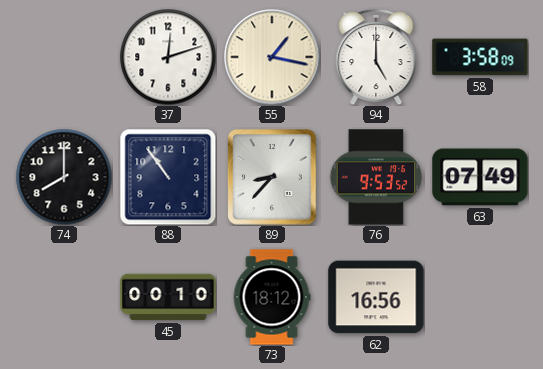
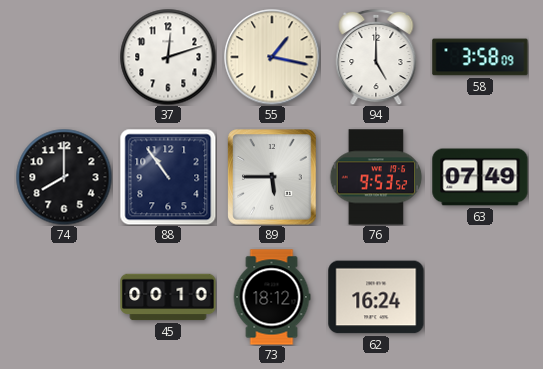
89: 8:37 -> 5:45 (272, 177)
62: 16:56 -> 16:24 (376, 297)
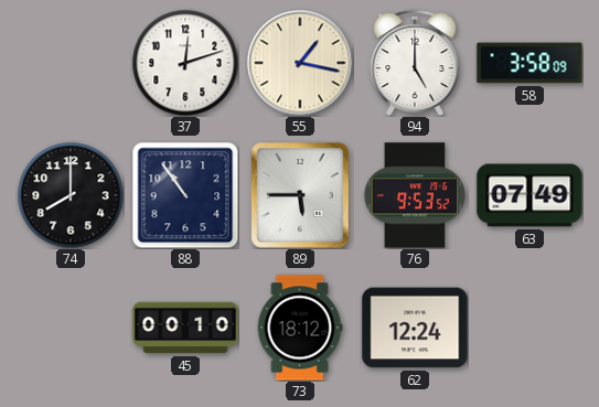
62: 16:24 -> 12:24 (415, 328)
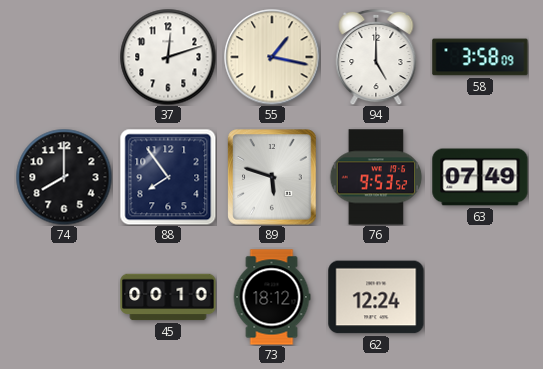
88: 10:54 -> 7:54 (168, 177)
89: 5:45 -> 5:48 (272, 177)
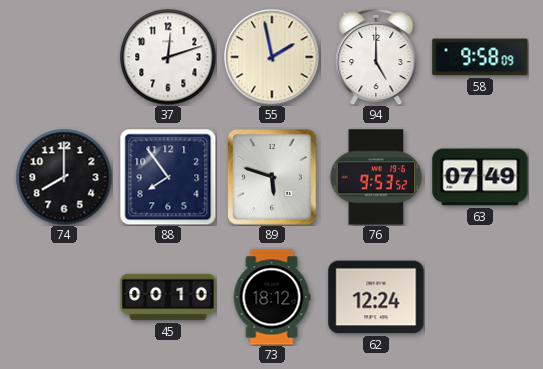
55: 1:17 -> 1:58 (272, 57)
58: 3:58 -> 9:58 (480, 57)
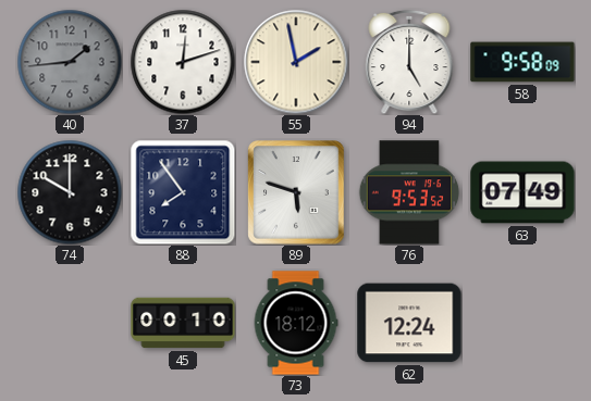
40: none -> 1:44 (70, 62)
74: 8:00 -> 10:00 (70, 192)
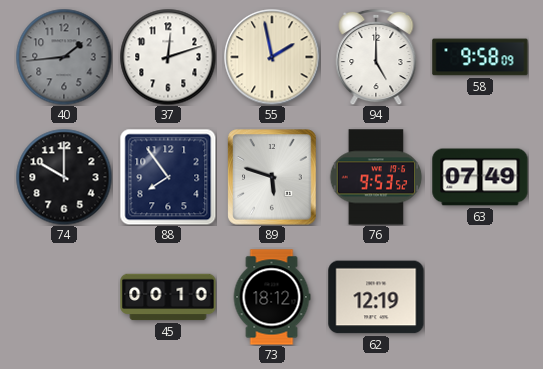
62: 12:24 -> 12:19 (376, 297)
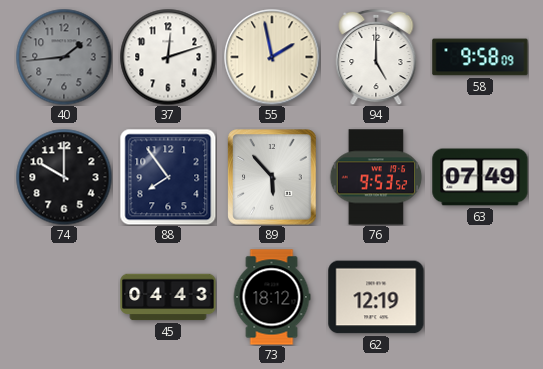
89: 5:48 -> 5:53 (272, 177)
45: 00:10 -> 04:43 (168, 297)
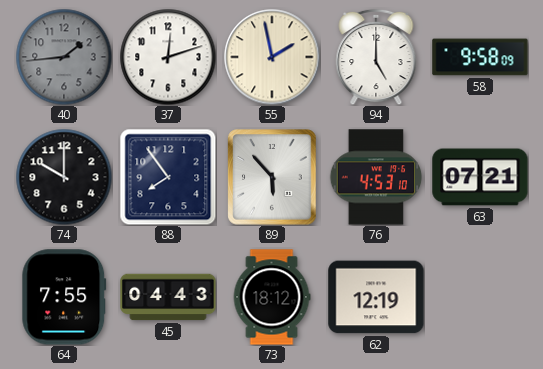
76: 9:53 -> 4:53 (376, 177)
63: 07:49 -> 07:21 (480, 177)
64: none -> 7:55 (64, 297)
